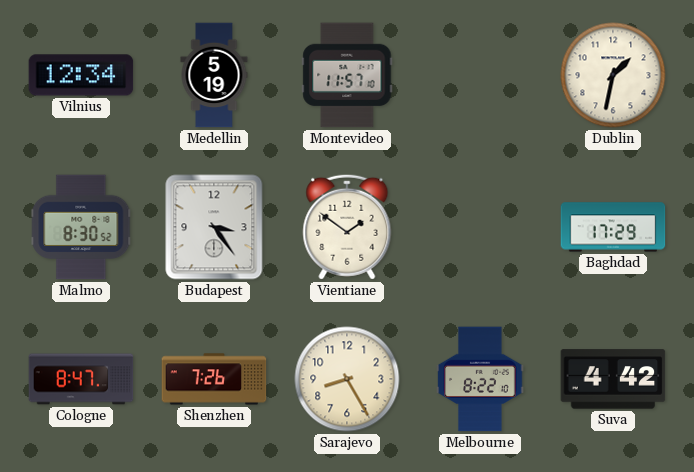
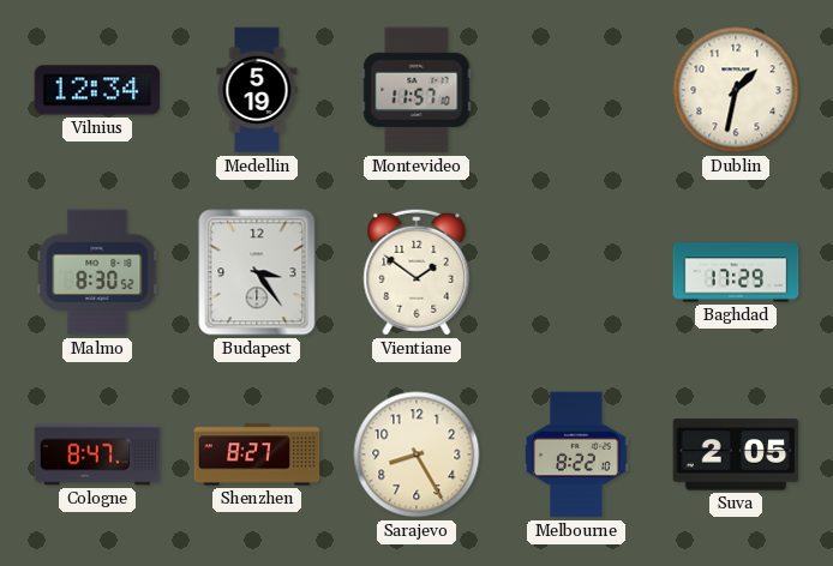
Shenzhen: 7:26 -> 8:27 (257, 454)
Suva: 4:42 -> 2:05 (736, 454)
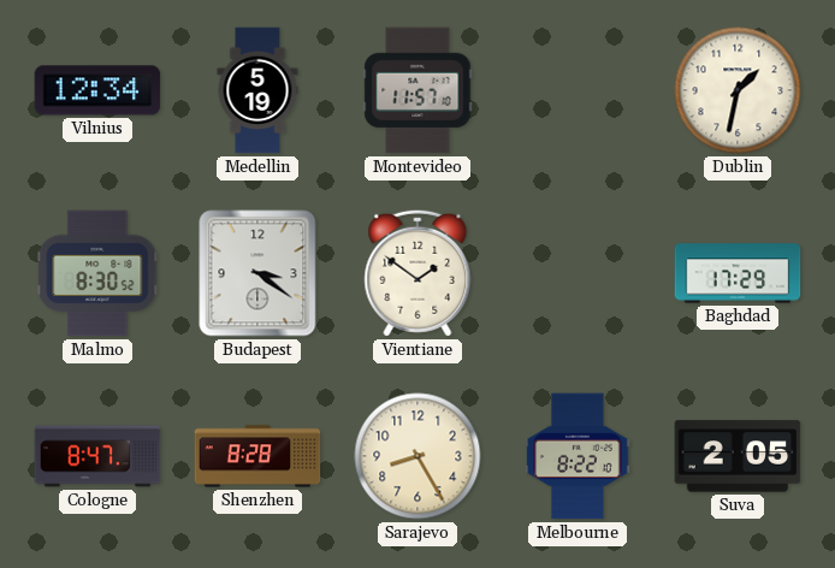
Budapest: 3:24 -> 3:21 (257, 273)
Shenzhen: 8:27 -> 8:28 (257, 456)
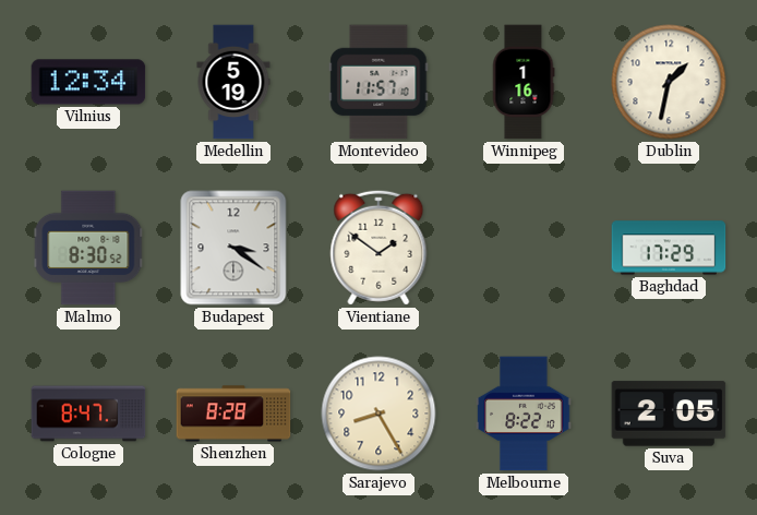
Winnipeg: none -> 1:16 (524, 82)
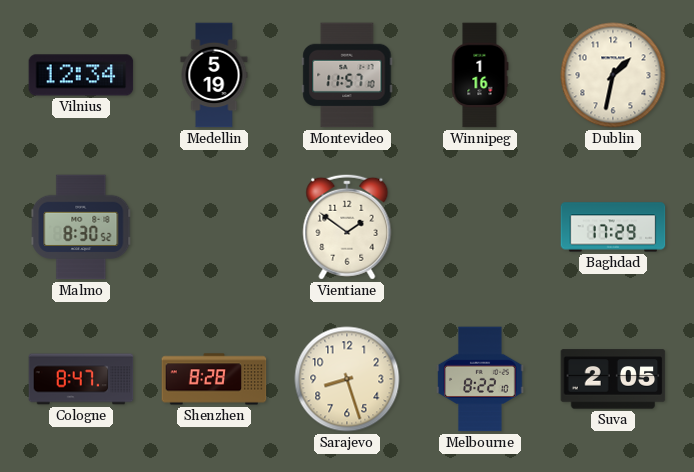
Budapest: 3:21 -> none (233, 248)
Sarajevo: 8:25 -> 8:27 (347, 379)
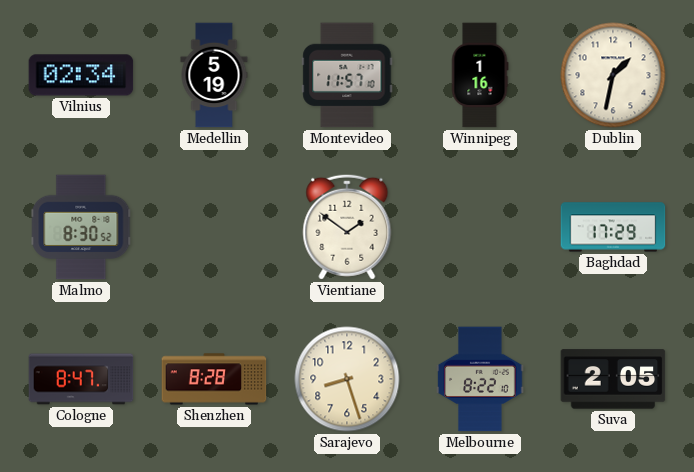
Vilnius: 12:34 -> 02:34 (81, 75)
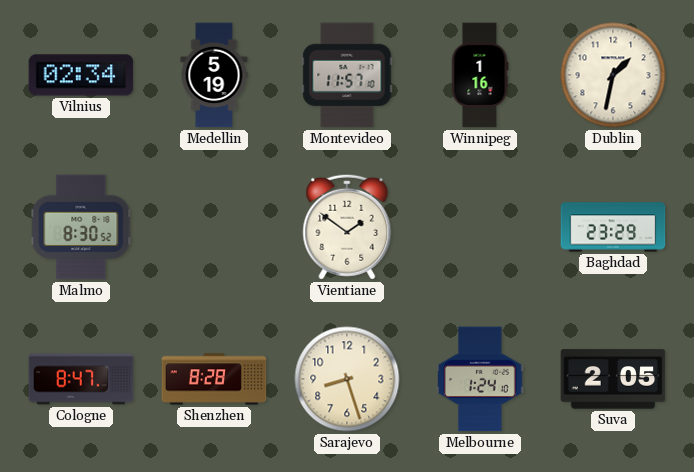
Baghdad: 17:29 -> 23:29 (613, 227)
Melbourne: 8:22 -> 1:24 (480, 379)
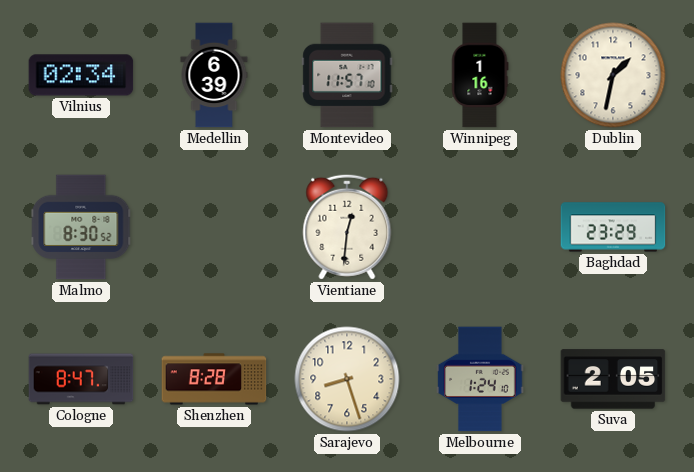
Medellin: 5:19 -> 6:39 (214, 75)
Vientiane: 1:51 -> 12:31 (347, 227)
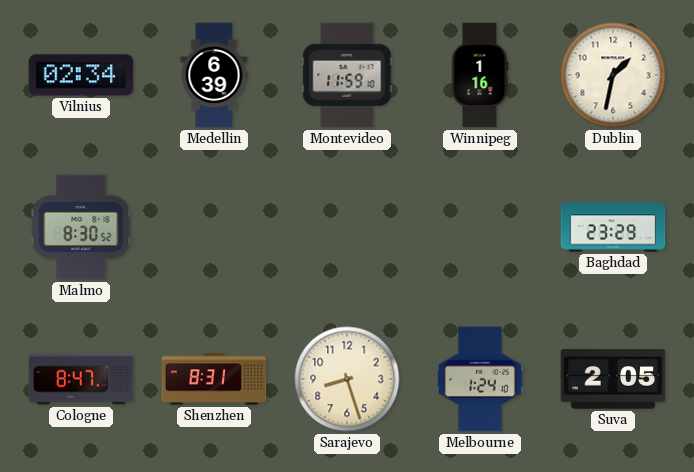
Montevideo: 11:57 -> 11:59 (347, 75)
Vientiane: 12:31 -> none (347, 227)
Shenzhen: 8:28 -> 8:31 (214, 379)
